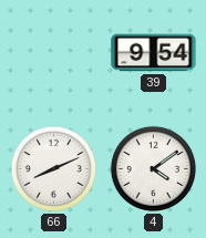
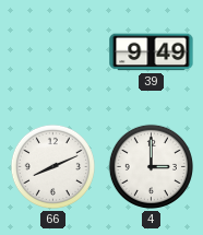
39: 9:54 -> 9:49 (152, 52)
4: 4:09 -> 3:00 (151, 166)
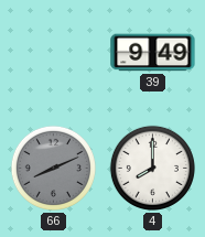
66 dial: white -> grey (53, 168)
4: 3:00 -> 8:00 (152, 168)
